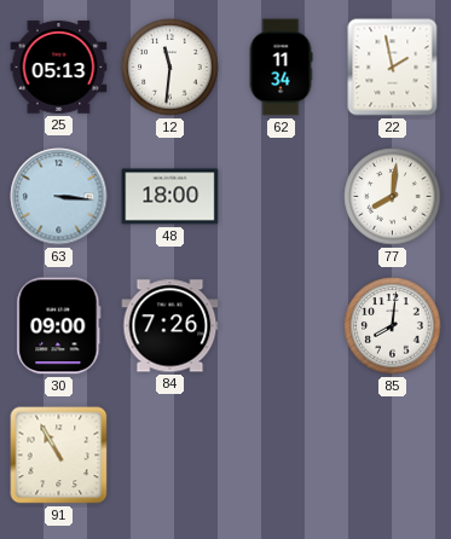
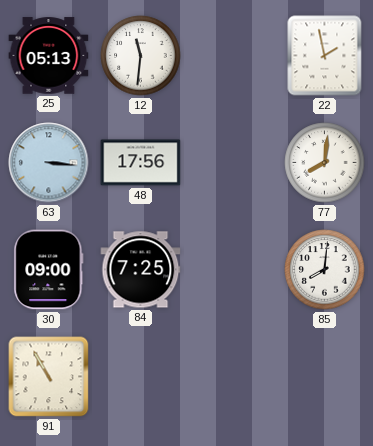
62: 11:34 -> none (281, 68)
48: 18:00 -> 17:56 (141, 163)
84: 7:26 -> 7:25 (141, 270)
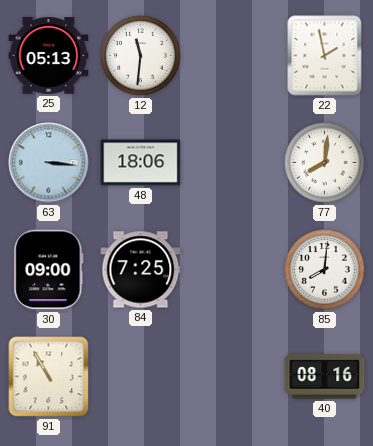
48: 17:56 -> 18:06 (141, 163)
40: none -> 08:16 (325, 377)
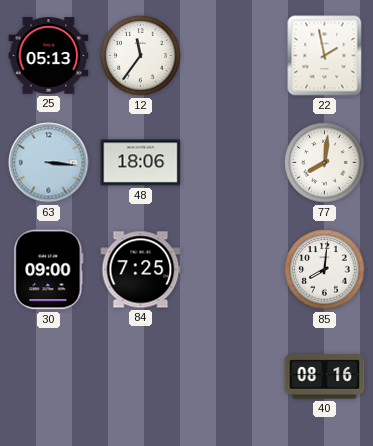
12: 11:31 -> 11:36 (141, 56)
91: 10:55 -> none (49, 377)
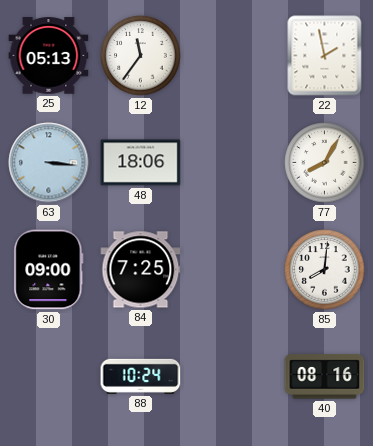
77: 8:01 -> 8:05 (325, 163)
88: none -> 10:24 (141, 376)
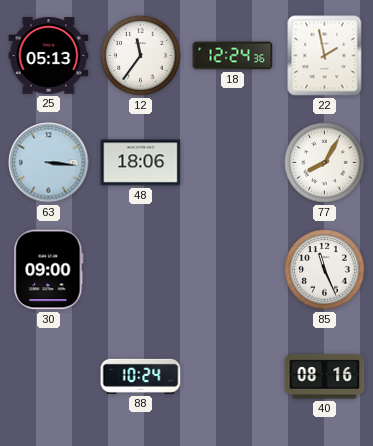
18: none -> 12:24 (233, 56)
84: 7:25 -> none (141, 270)
85: 8:01 -> 11:26 (325, 270)
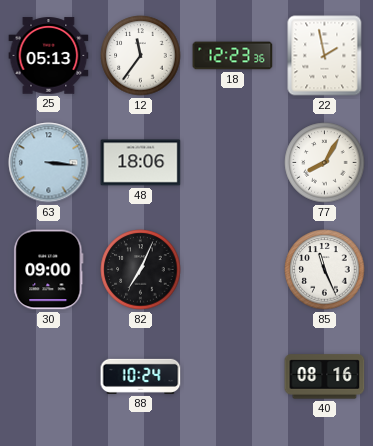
18: 12:24 -> 12:23 (233, 56)
82: none -> 7:04 (141, 270)
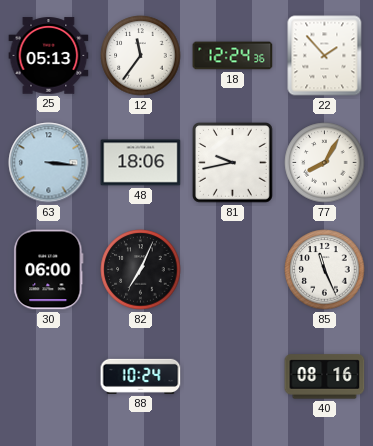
18: 12:23 -> 12:24 (233, 56)
22: 1:58 -> 1:53 (325, 56)
81: none -> 9:43 (233, 163)
30: 09:00 -> 06:00 (49, 270)
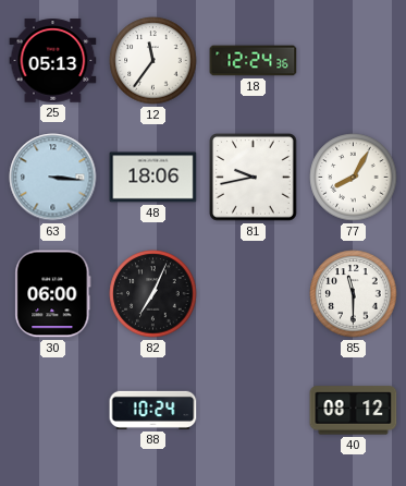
22: 1:53 -> none (325, 56)
85: 11:26 -> 11:30 (354, 294)
40: 08:16 -> 08:12 (354, 411)
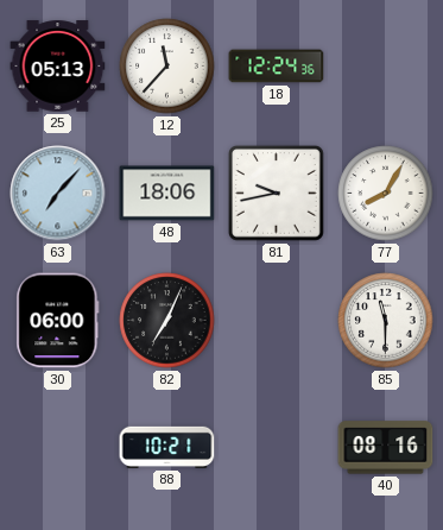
12: 11:36 -> 11:37 (167, 67)
63: 3:16 -> 7:07 (58, 194)
88: 10:24 -> 10:21 (167, 447)
40: 08:12 -> 08:16 (386, 448)
